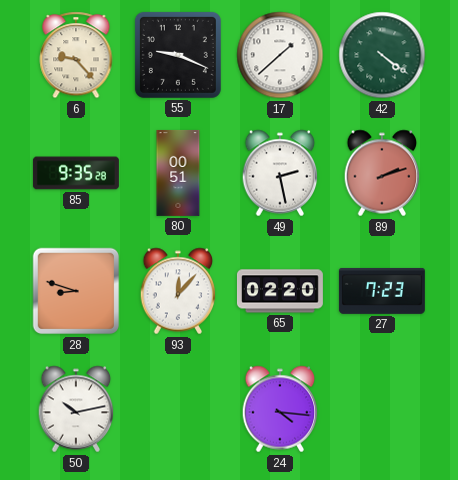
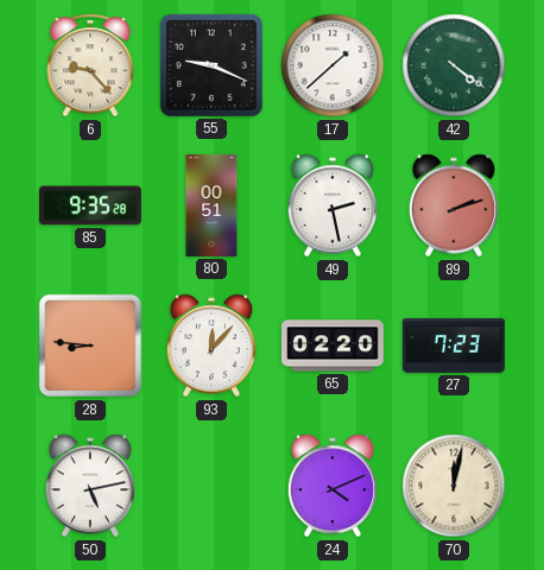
28: 8:48 -> 8:46 (90, 346)
50: 10:13 -> 5:13 (90, 486)
24: 4:16 -> 4:11 (333, 486)
70: none -> 12:02 (454, 486)
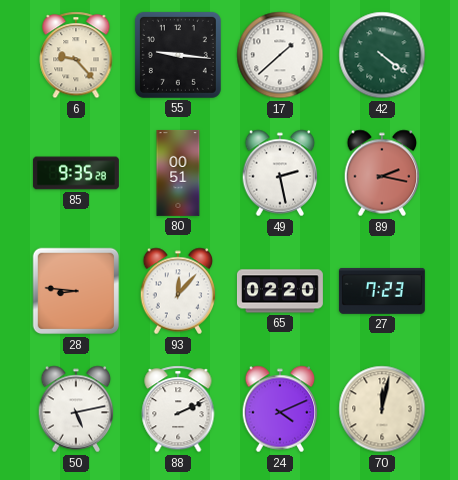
55: 9:19 -> 9:16 (178, 55)
89: 2:12 -> 2:17 (382, 173)
88: none -> 2:11 (178, 409)
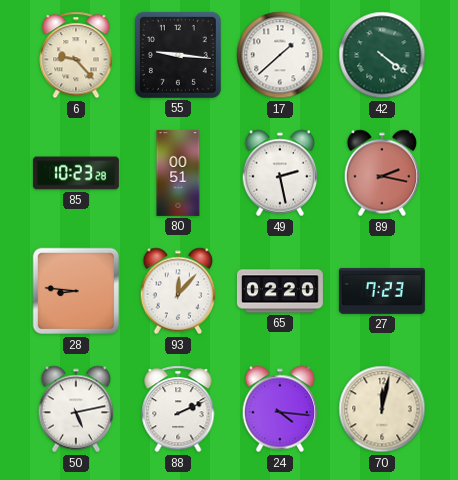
85: 9:35 -> 10:23 (76, 173)
24: 4:11 -> 4:16 (280, 409)
